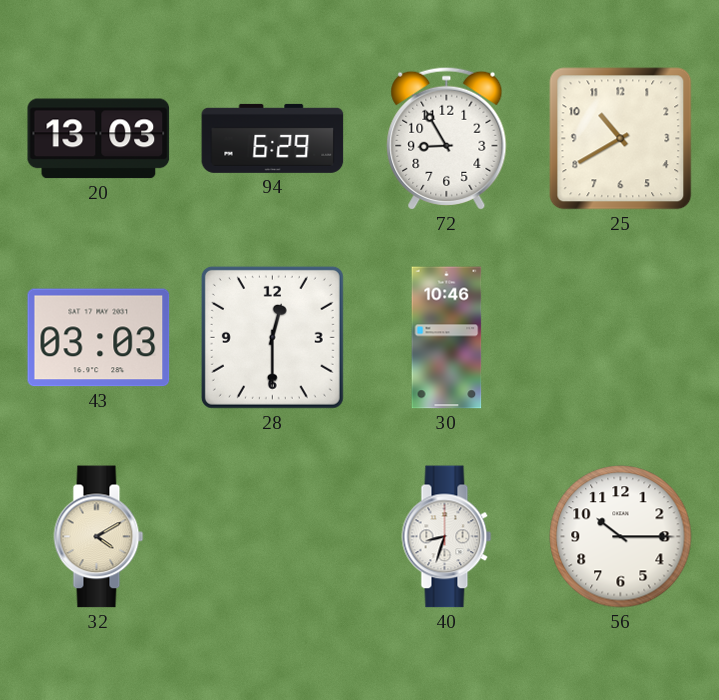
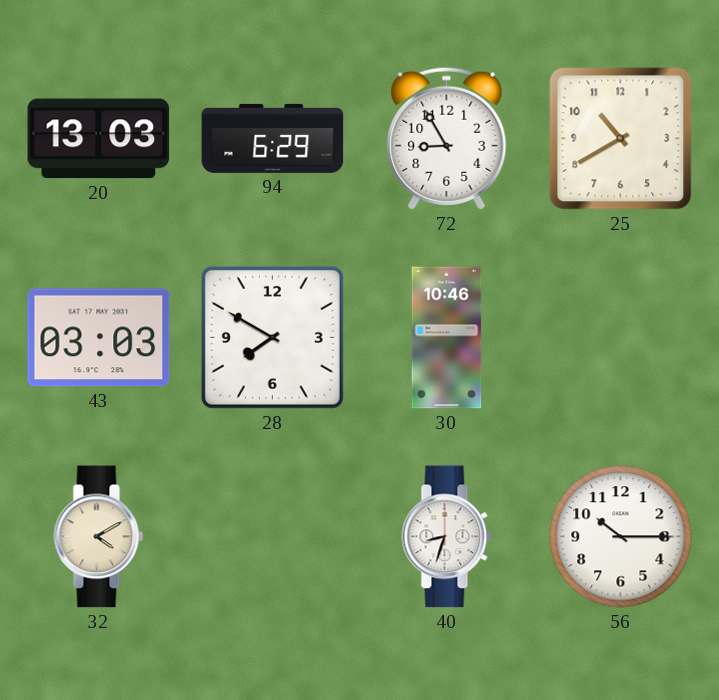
28: 12:30 -> 7:50 (272, 337)
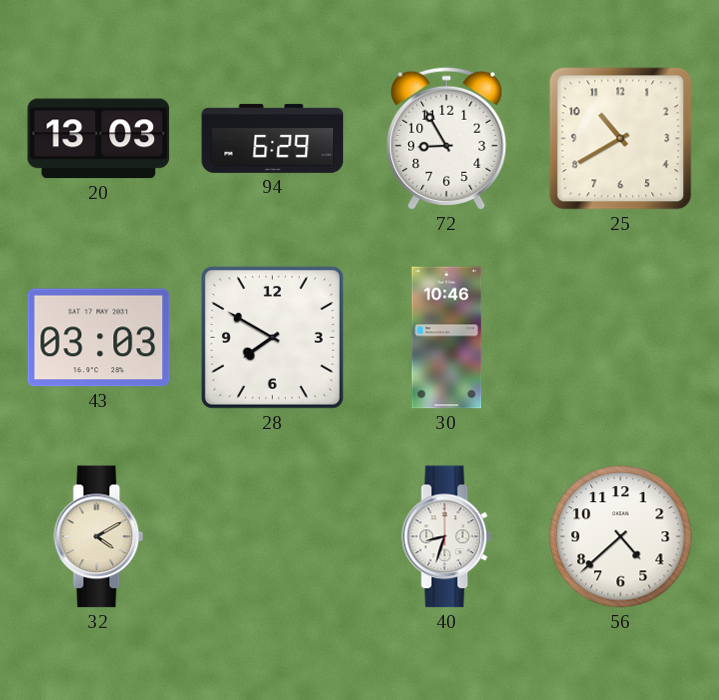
56: 10:15 -> 4:38 (621, 537)
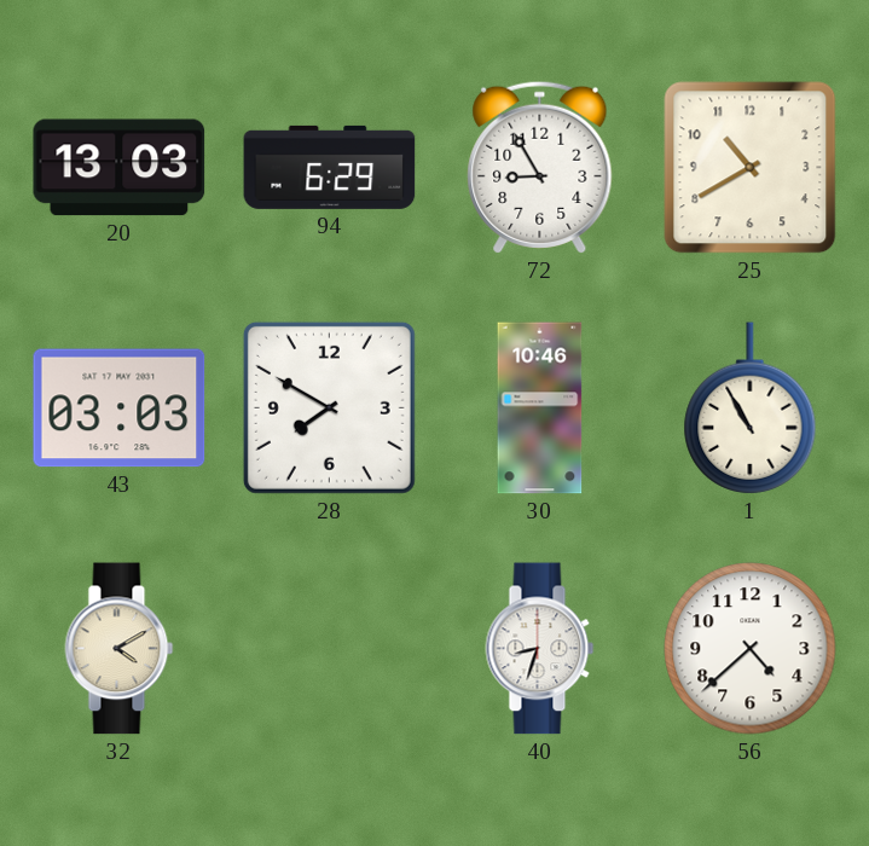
1: none -> 10:55 (751, 408)
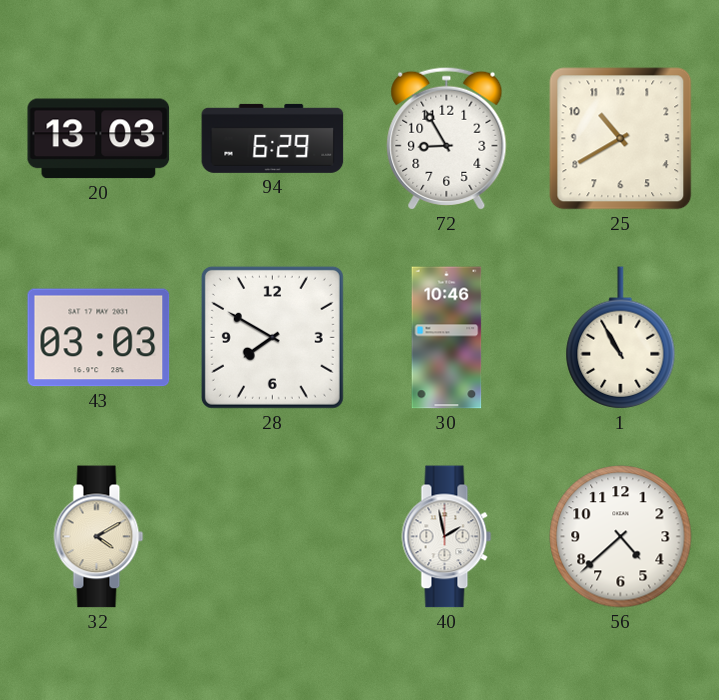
40: 8:33 -> 1:58 (447, 537)
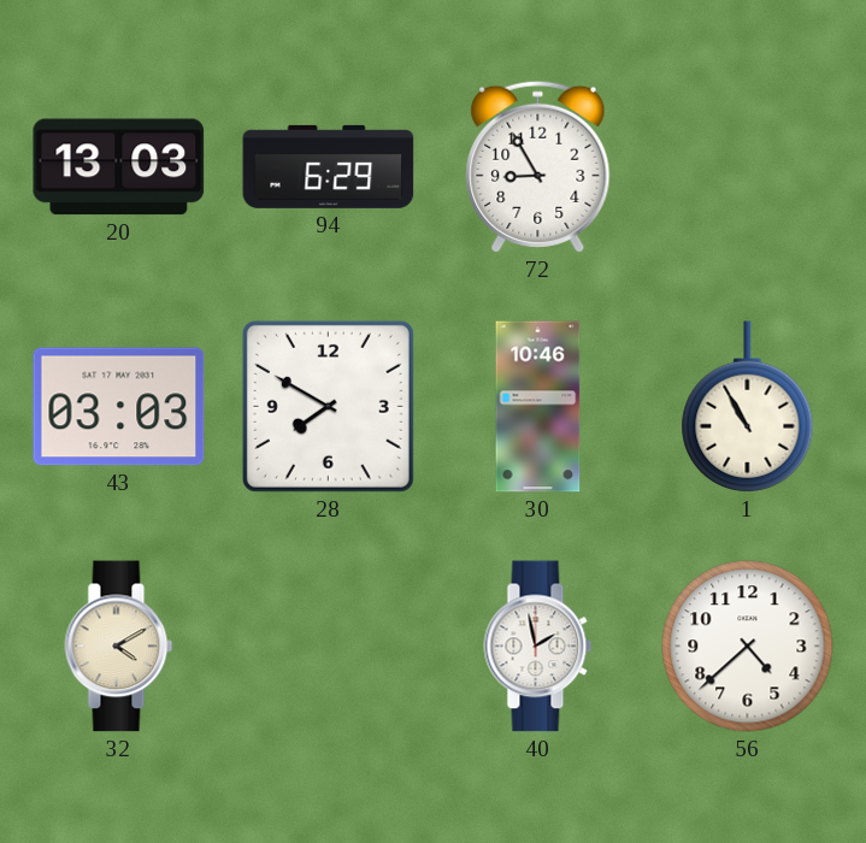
25: 10:40 -> none (621, 139)
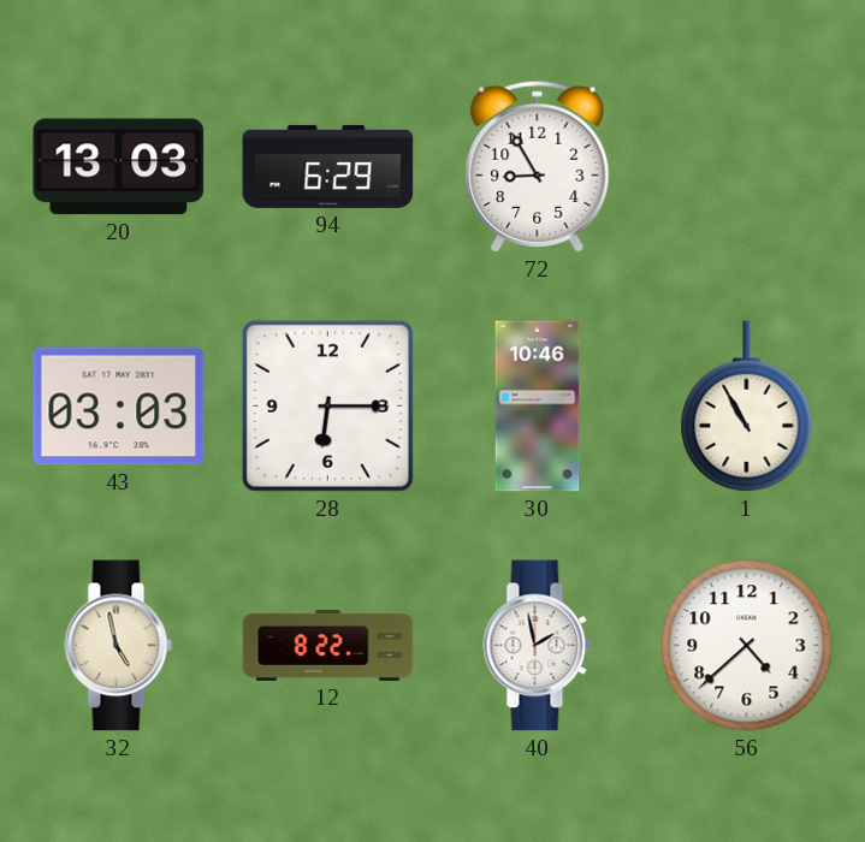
28: 7:50 -> 6:15 (327, 405)
32: 4:10 -> 4:58 (119, 646)
12: none -> 8:22 (328, 645)
